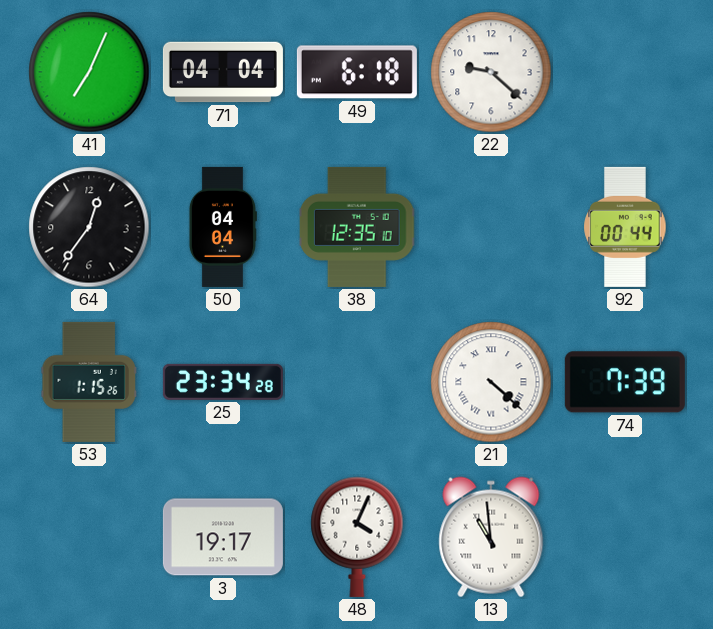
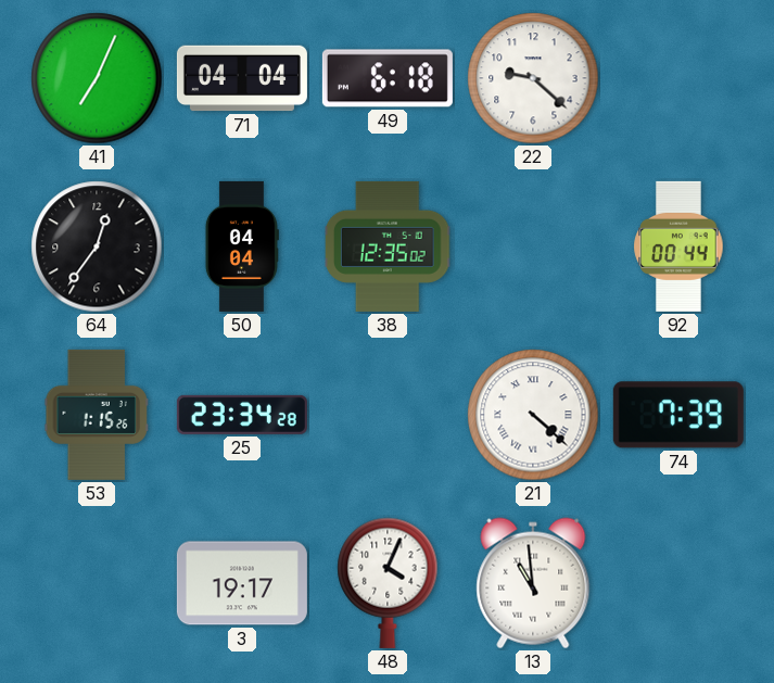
38: 12:35:10 -> 12:35:02 (388, 246)
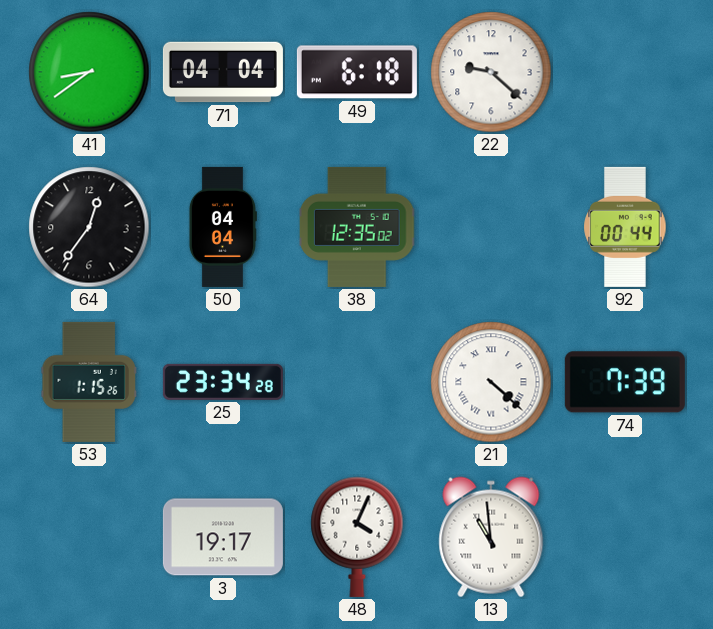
41: 7:04 -> 8:39 (89, 72)
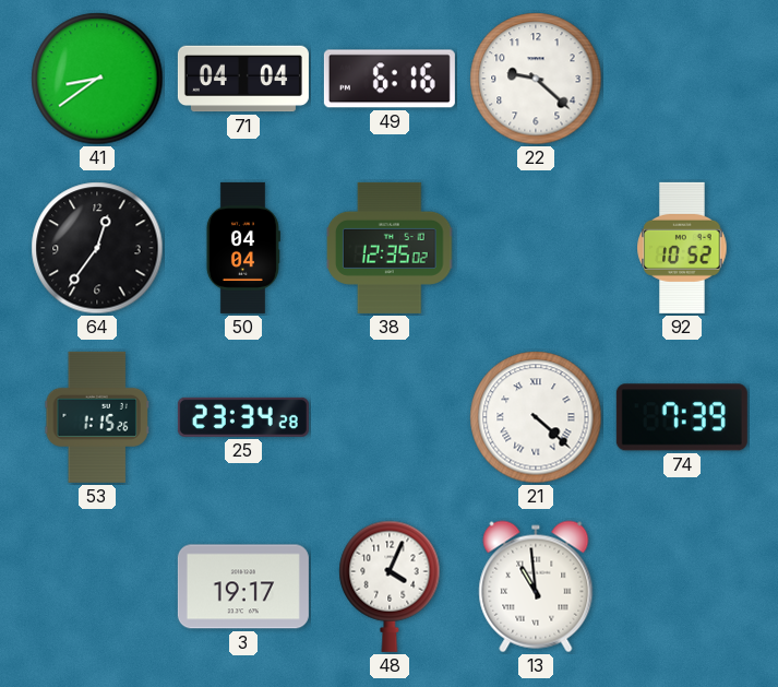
49: 6:18 -> 6:16 (390, 79)
92: 00:44 -> 10:52 (682, 248)
